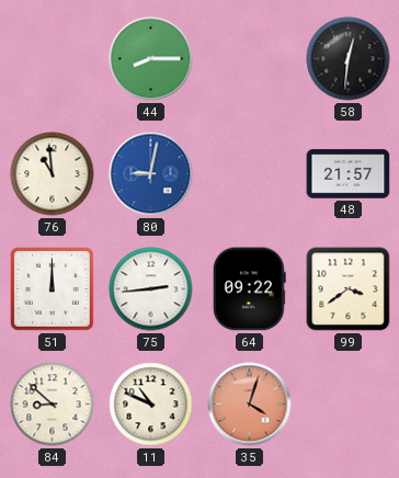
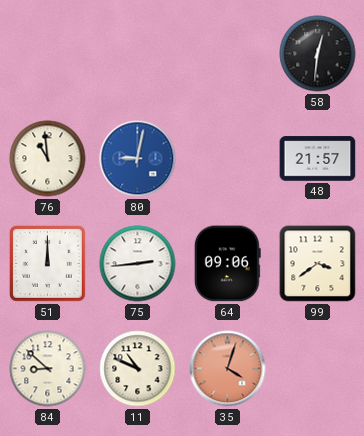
44: 8:15 -> none (151, 59)
64: 09:22 -> 09:06 (227, 264)
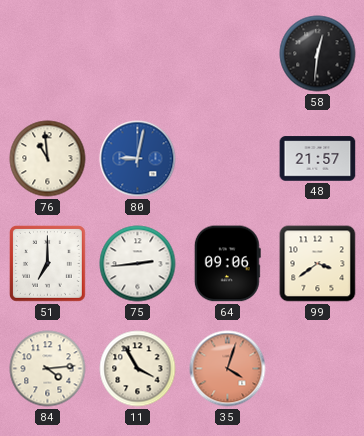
51: 12:00 -> 7:00 (48, 264)
84: 8:52 -> 4:14 (48, 369)
11: 10:49 -> 3:55 (138, 369)
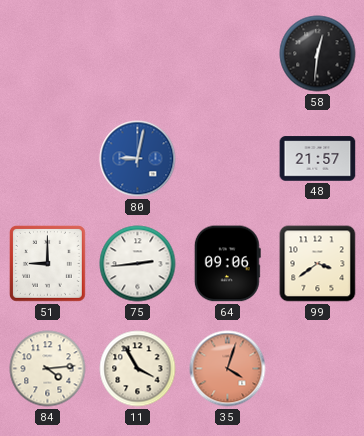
76: 10:59 -> none (48, 159)
51: 7:00 -> 9:00 (48, 264)
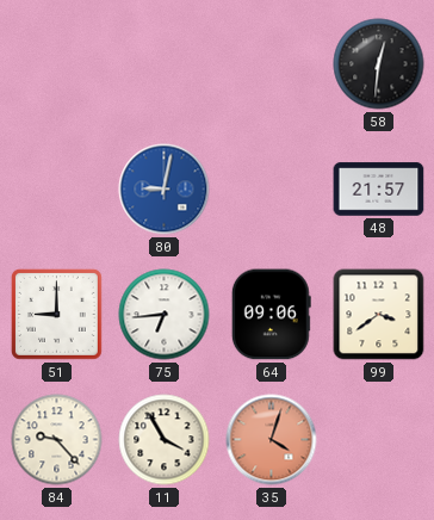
75: 2:44 -> 6:44 (165, 315)
84: 4:14 -> 9:23 (57, 440)
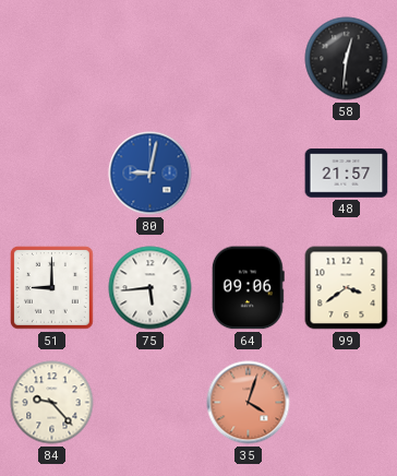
75: 6:44 -> 5:44 (151, 288)
11: 3:55 -> none (165, 440)
